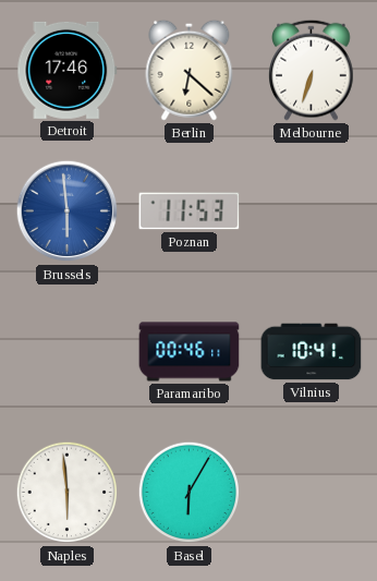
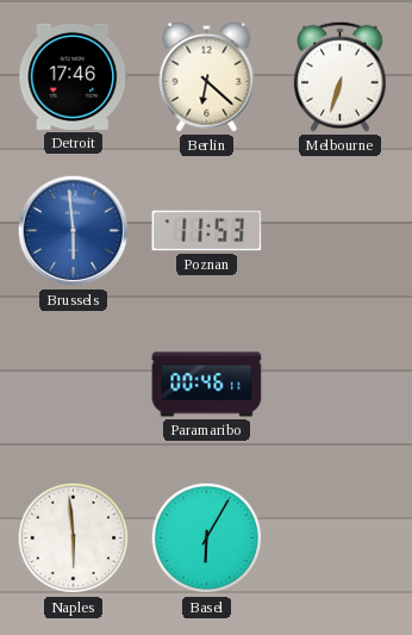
Vilnius: 10:41 -> none (312, 352)
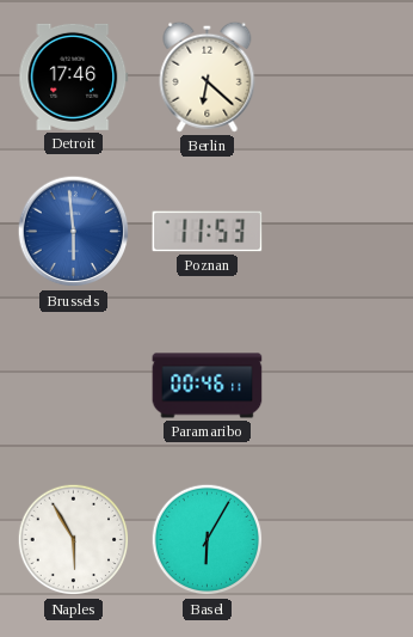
Melbourne: 6:33 -> none (341, 76)
Naples: 5:59 -> 5:55 (74, 540)
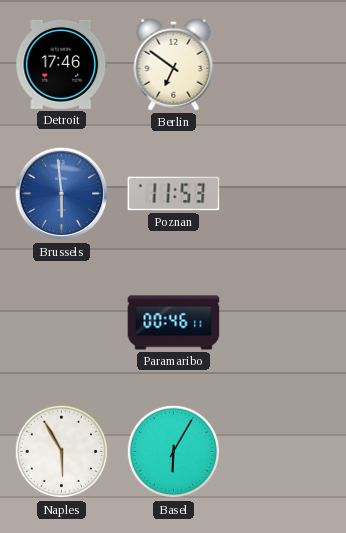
Berlin: 6:22 -> 6:51 (174, 64)
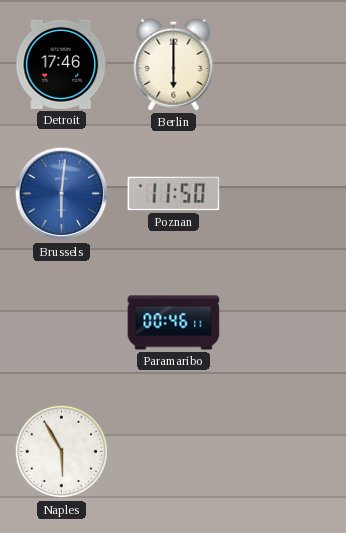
Berlin: 6:51 -> 6:00 (174, 64)
Brussels: 5:59 -> 6:01 (62, 194)
Poznan: 11:53 -> 11:50 (174, 194)
Basel: 6:05 -> none (174, 452)
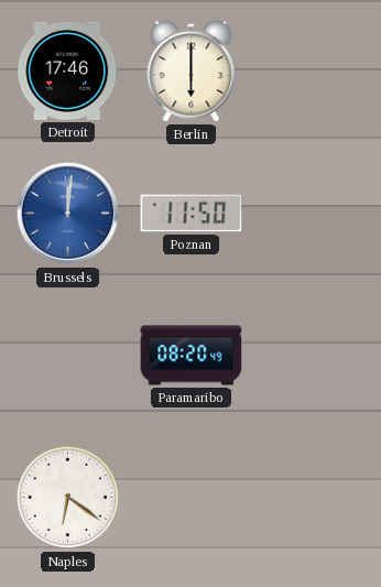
Brussels: 6:01 -> 12:01 (68, 214)
Paramaribo: 00:46 -> 08:20 (192, 356)
Naples: 5:55 -> 6:21 (68, 498)
